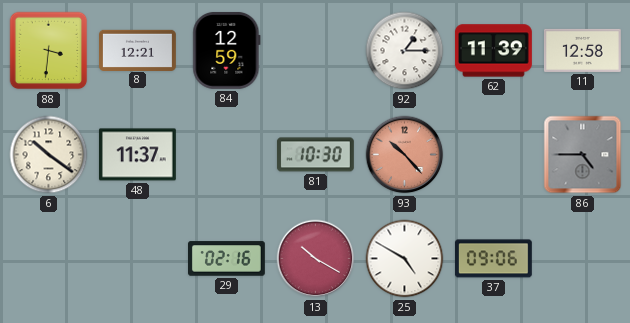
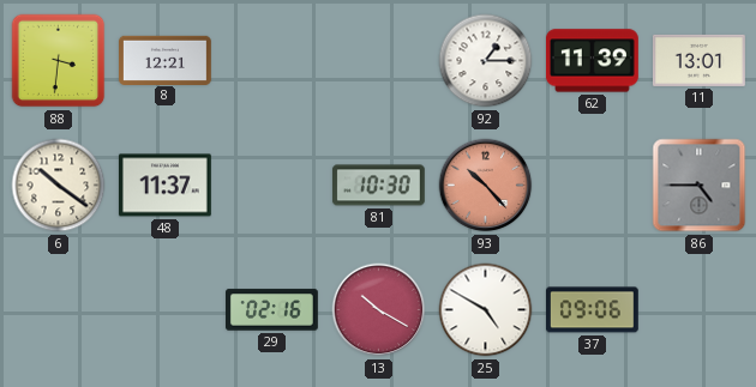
84: 12:59 -> none (227, 50)
11: 12:58 -> 13:01 (698, 60)
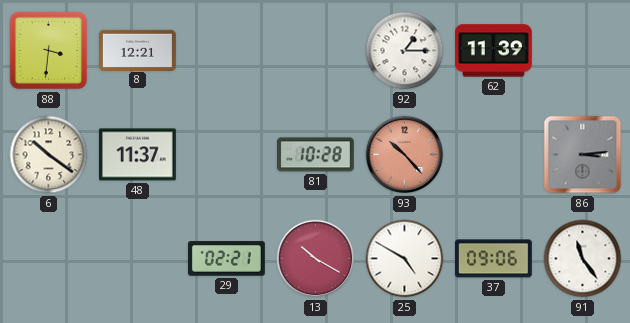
11: 13:01 -> none (698, 60)
81: 10:30 -> 10:28 (315, 155)
86: 4:45 -> 3:14 (583, 155)
29: 02:16 -> 02:21 (227, 259)
91: none -> 11:24 (583, 259)
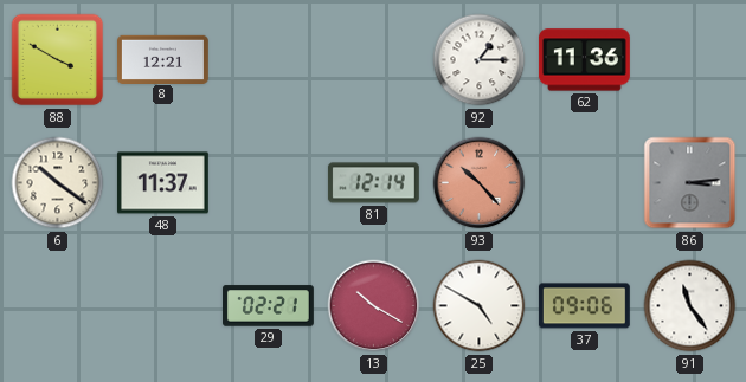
88: 3:31 -> 3:50 (58, 60)
62: 11:39 -> 11:36 (584, 60)
81: 10:28 -> 12:14 (373, 183)
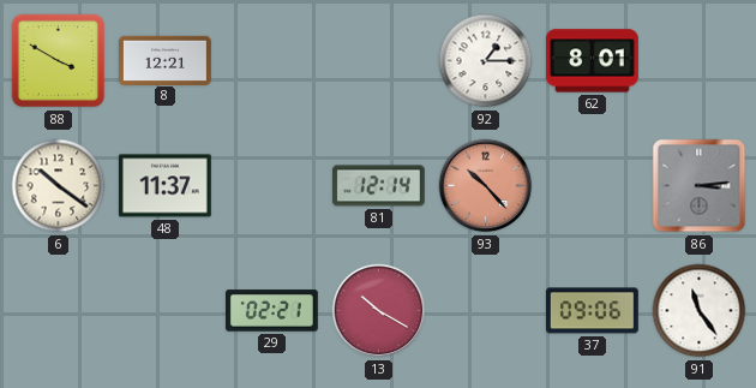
62: 11:36 -> 8:01 (592, 61)
25: 4:50 -> none (480, 306)
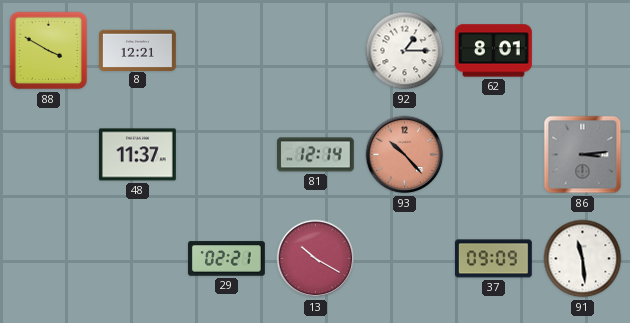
6: 10:21 -> none (59, 186)
37: 09:06 -> 09:09 (493, 259)
91: 11:24 -> 11:29 (583, 259)
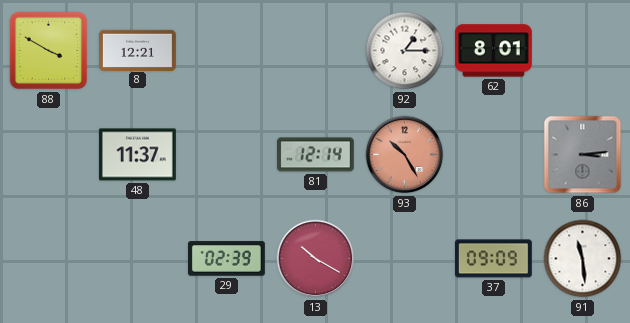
93: 10:23 -> 10:25 (405, 155)
29: 02:21 -> 02:39 (227, 259)
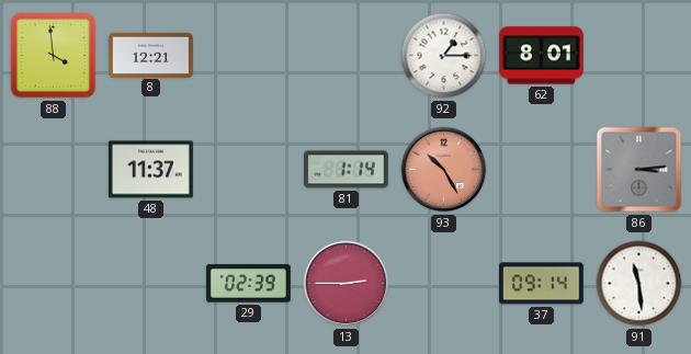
88: 3:50 -> 3:59 (54, 56)
81: 12:14 -> 1:14 (346, 170)
13: 10:20 -> 2:45 (347, 284)
37: 09:09 -> 09:14 (541, 284)
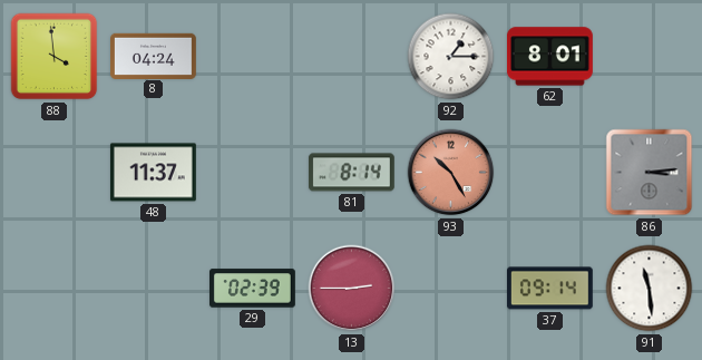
8: 12:21 -> 04:24 (154, 56)
81: 1:14 -> 8:14 (351, 173)
